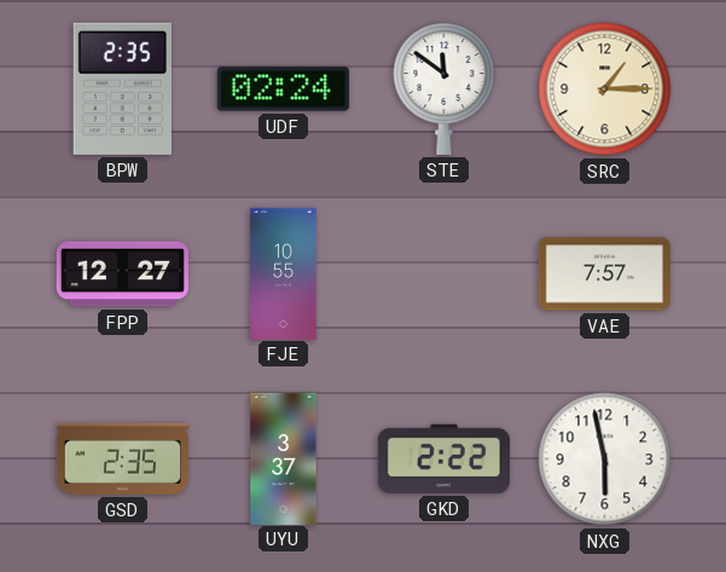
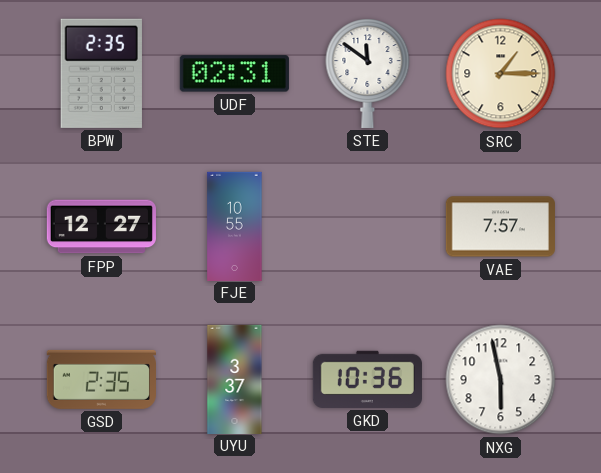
UDF: 02:24 -> 02:31 (234, 74)
GKD: 2:22 -> 10:36 (367, 379)
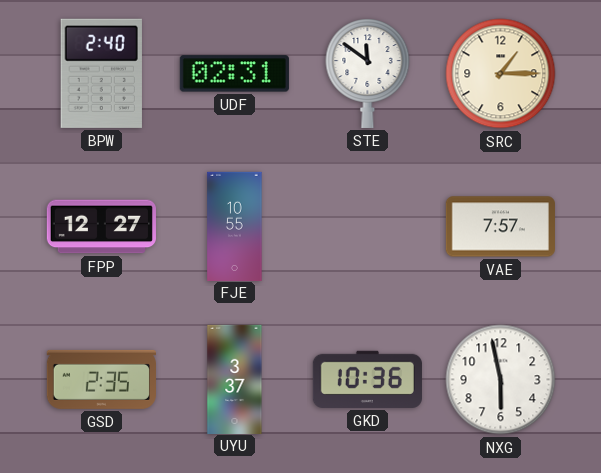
BPW: 2:35 -> 2:40 (101, 73)
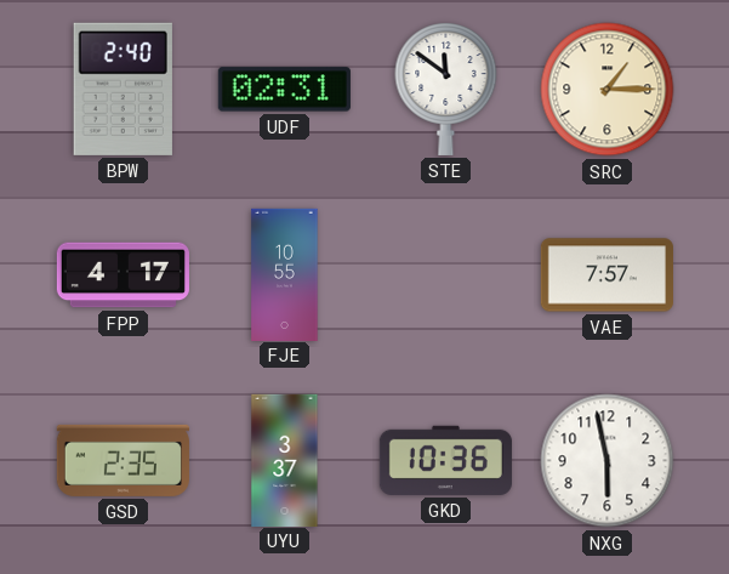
FPP: 12:27 -> 4:17 (123, 275)
